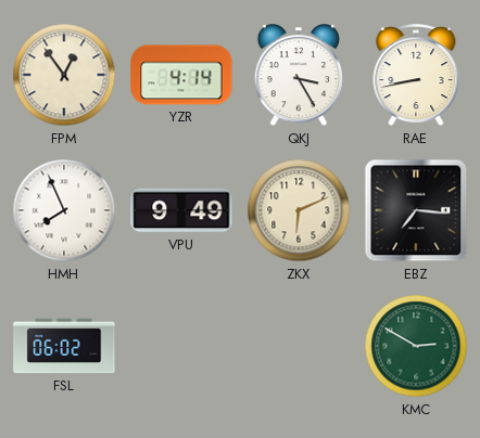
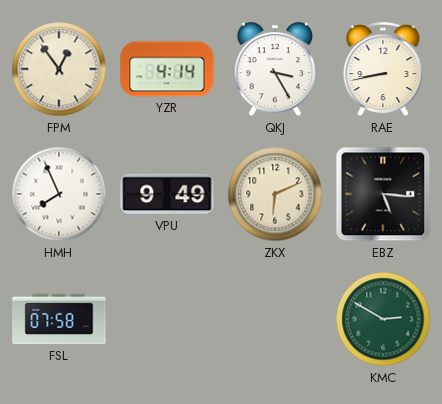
EBZ: 7:16 -> 5:16 (383, 194)
FSL: 06:02 -> 07:58 (59, 319)
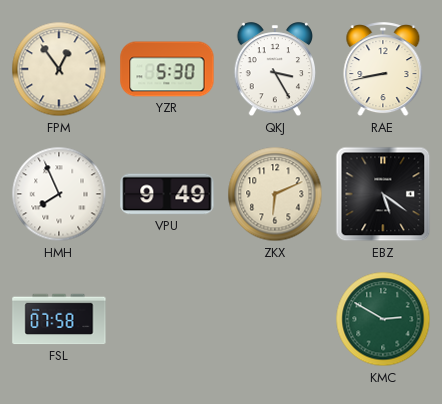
YZR: 4:14 -> 5:30 (167, 69)
EBZ: 5:16 -> 5:21 (383, 194)
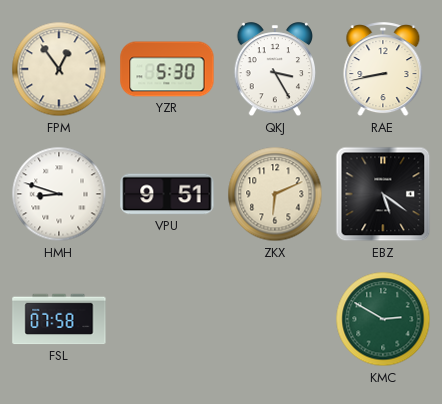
HMH: 7:56 -> 8:48 (59, 194)
VPU: 9:49 -> 9:51 (167, 194)
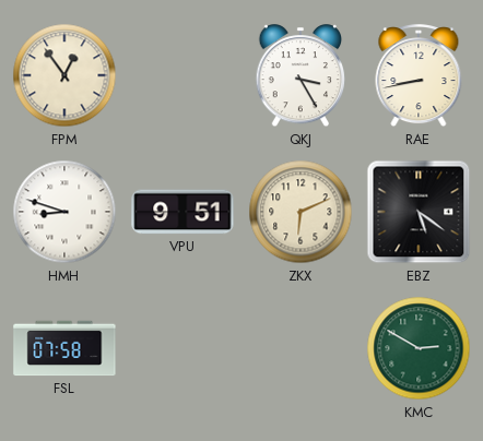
YZR: 5:30 -> none (167, 69)
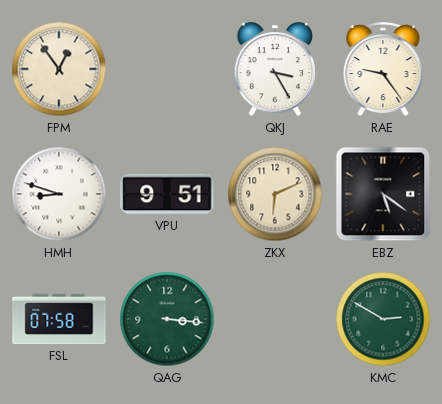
RAE: 8:43 -> 9:24 (383, 70)
QAG: none -> 3:16 (167, 319)
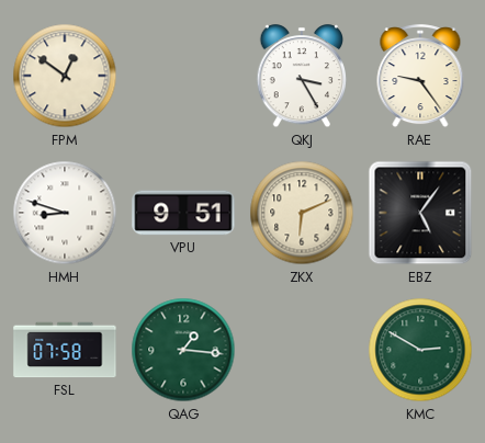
FPM: 12:54 -> 12:51 (65, 76)
EBZ: 5:21 -> 5:06 (420, 213)
QAG: 3:16 -> 1:16 (183, 350)
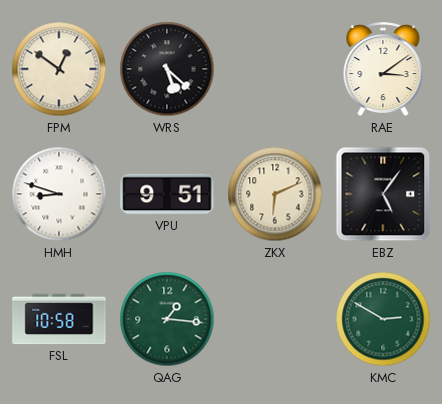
WRS: none -> 5:22 (167, 69)
QKJ: 3:25 -> none (302, 77)
RAE: 9:24 -> 3:09 (383, 70)
FSL: 07:58 -> 10:58 (59, 319)
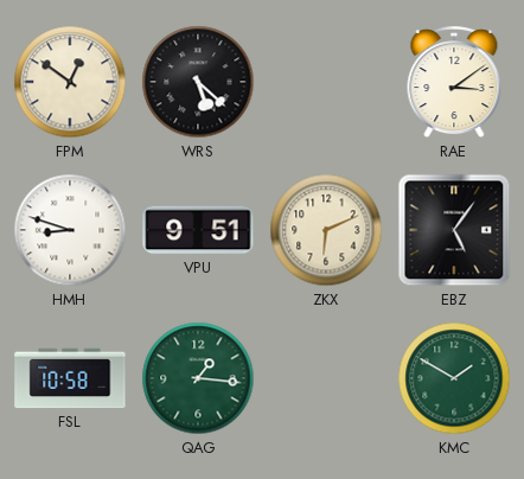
KMC: 2:50 -> 1:50 (454, 378)
